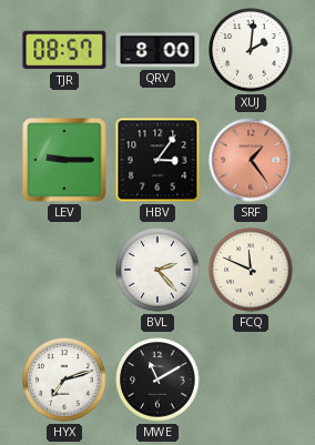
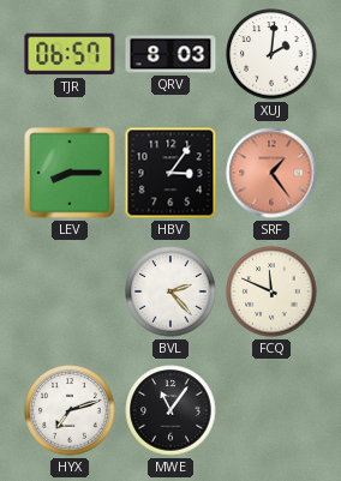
TJR: 08:57 -> 06:57 (70, 54)
QRV: 8:00 -> 8:03 (170, 54)
LEV: 9:15 -> 8:15 (70, 173)
MWE: 11:10 -> 11:06 (170, 410)
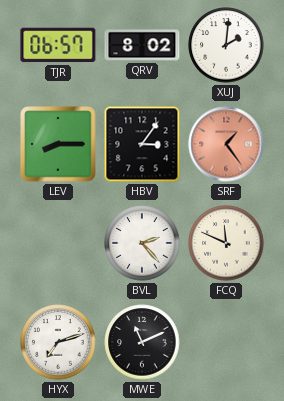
QRV: 8:03 -> 8:02 (142, 45)
MWE: 11:06 -> 11:11 (142, 342)
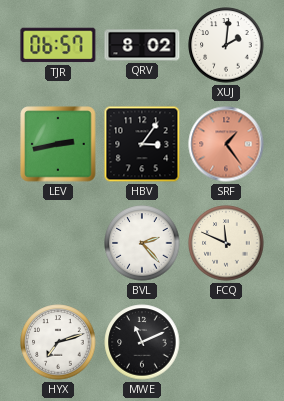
LEV: 8:15 -> 2:43 (58, 144)
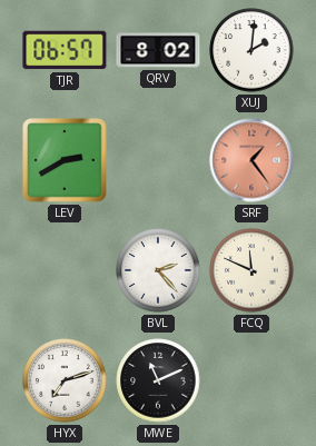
LEV: 2:43 -> 2:40 (65, 160)
HBV: 3:06 -> none (142, 144)
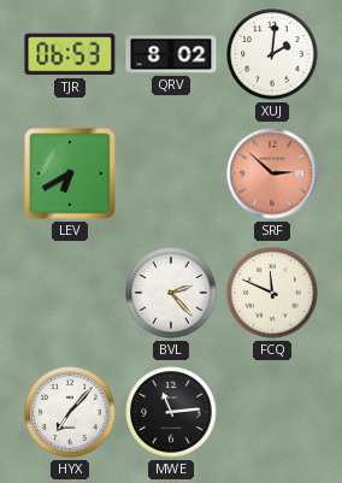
TJR: 06:57 -> 06:53 (70, 54)
LEV: 2:40 -> 6:40 (70, 173)
SRF: 1:24 -> 2:52 (272, 173)
HYX: 7:12 -> 7:07 (70, 412)
MWE: 11:11 -> 11:14 (171, 412)
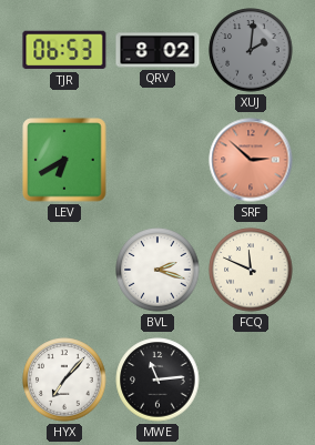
XUJ dial: white -> grey (251, 50)
BVL: 2:23 -> 2:18 (157, 270)
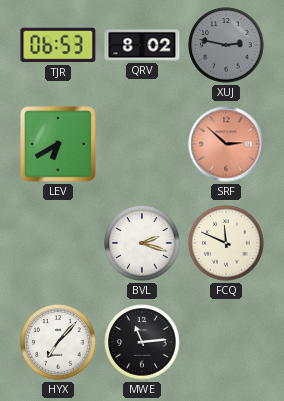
XUJ: 2:01 -> 2:47 (226, 45)
